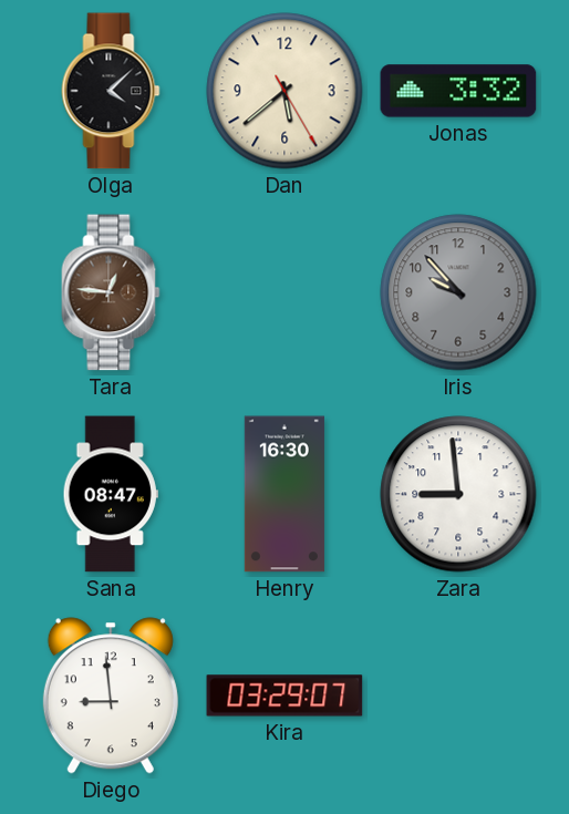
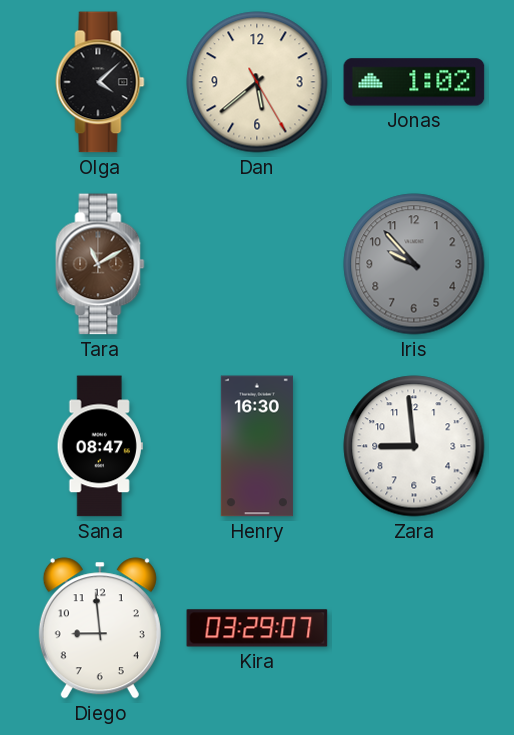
Jonas: 3:32 -> 1:02 (414, 82)
Tara: 12:46 -> 11:10 (100, 264)
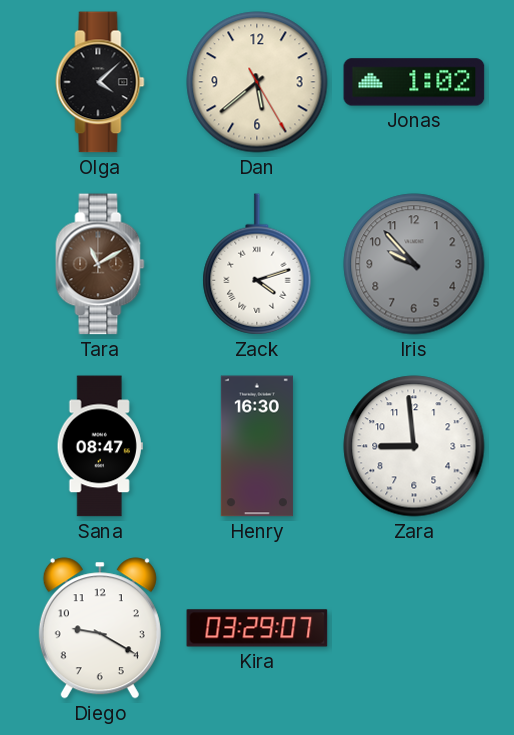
Zack: none -> 4:12 (257, 264)
Diego: 8:59 -> 9:20 (100, 628)
